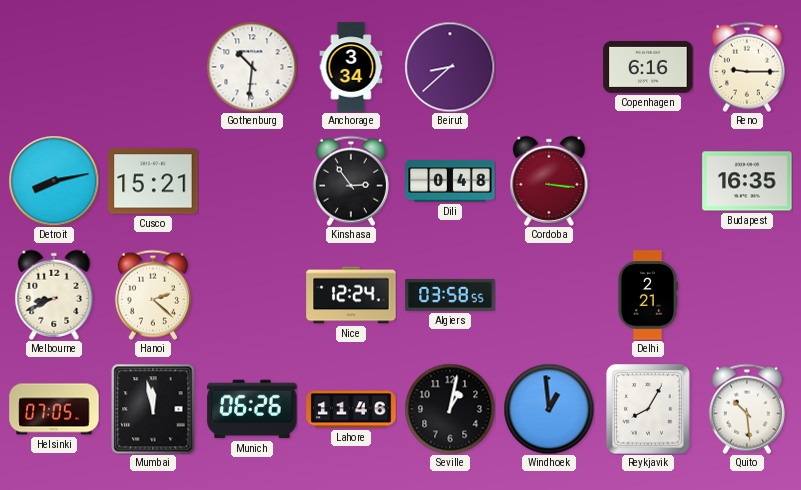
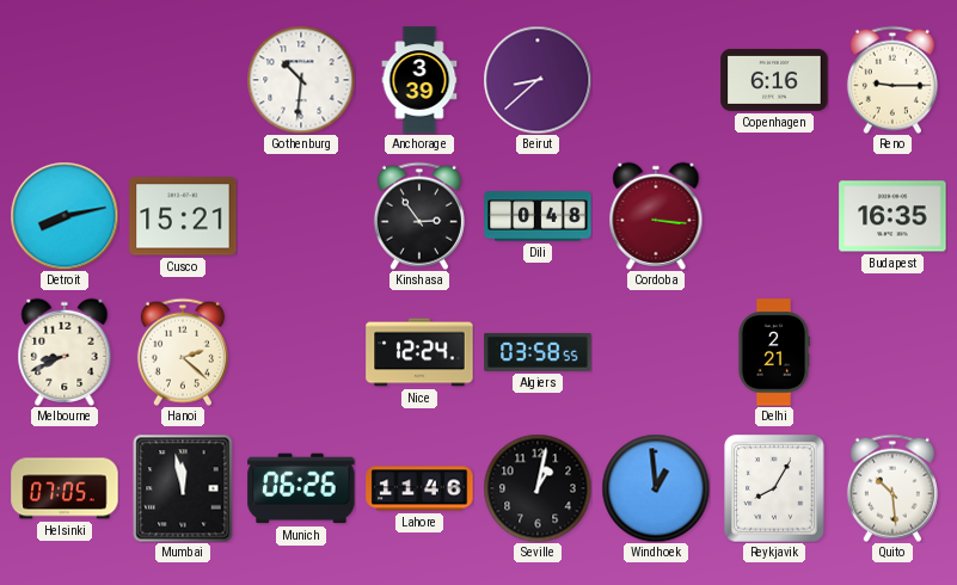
Anchorage: 3:34 -> 3:39 (419, 80)
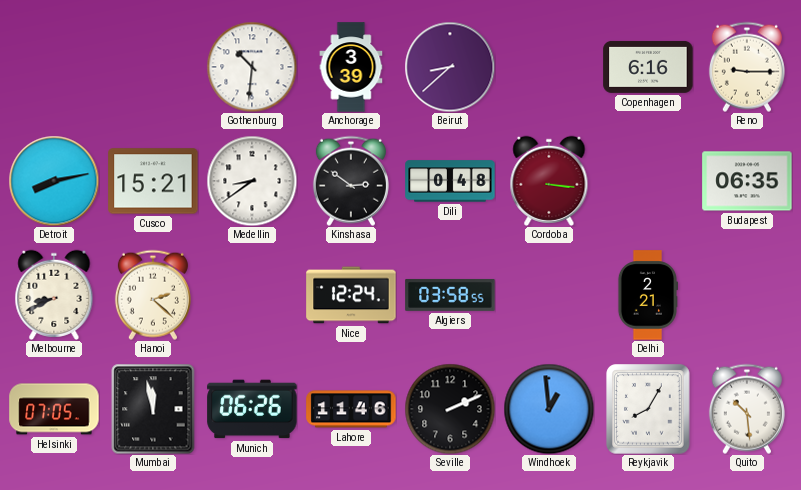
Medellin: none -> 8:39 (252, 181)
Kinshasa: 2:54 -> 2:51 (351, 181)
Budapest: 16:35 -> 06:35 (747, 181)
Seville: 1:02 -> 2:11 (450, 409)
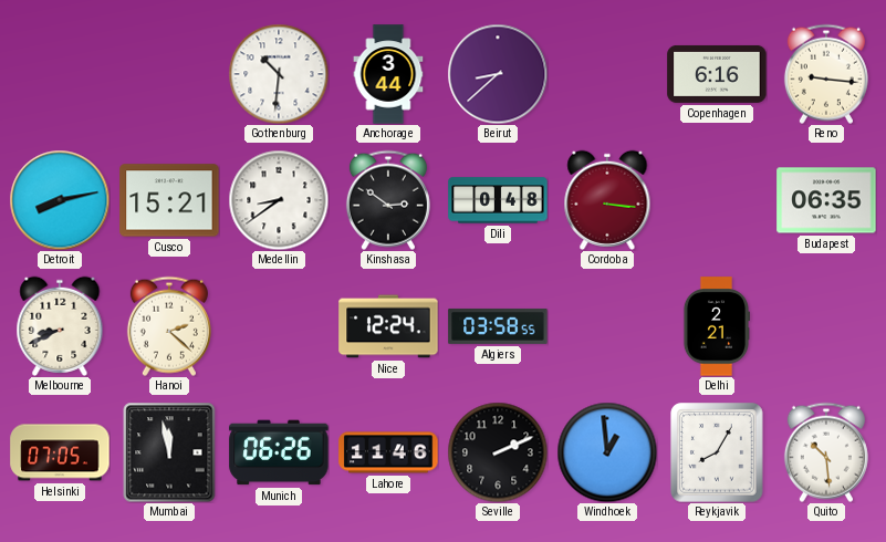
Anchorage: 3:39 -> 3:44 (388, 74)
Reno: 9:15 -> 9:16 (826, 74)
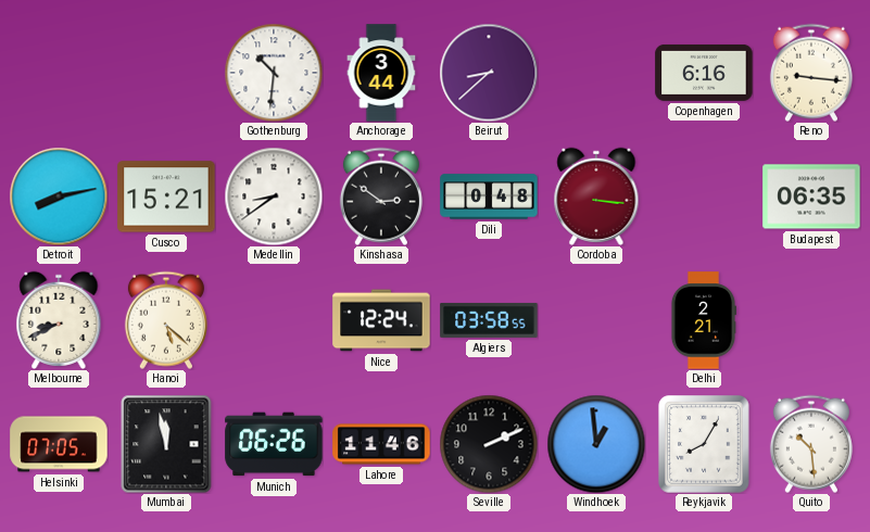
Hanoi: 2:22 -> 5:22 (166, 320)
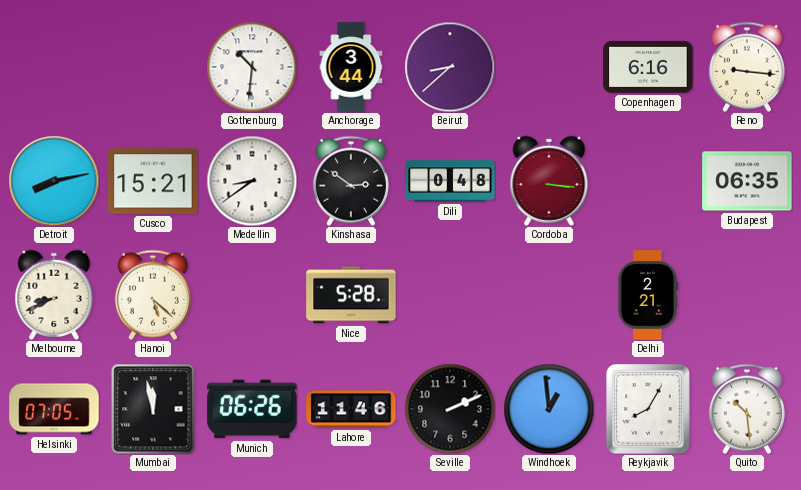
Nice: 12:24 -> 5:28 (351, 295)
Algiers: 03:58 -> none (489, 320)
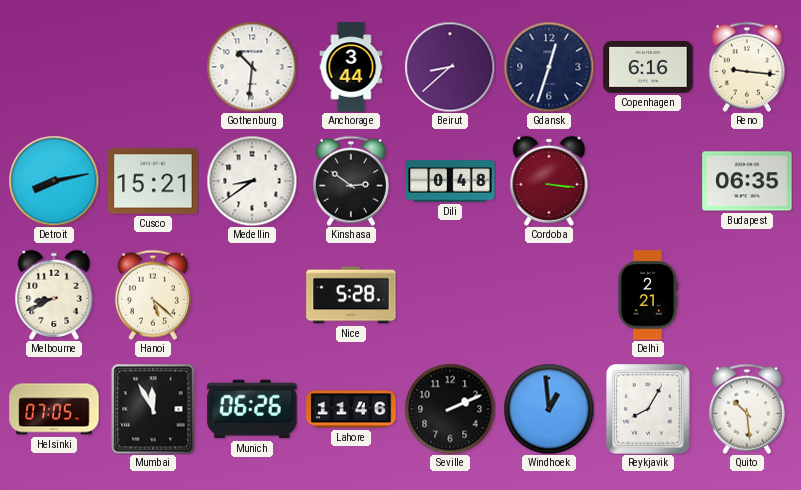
Gdansk: none -> 12:33 (549, 67)
Mumbai: 11:58 -> 11:55 (153, 409)
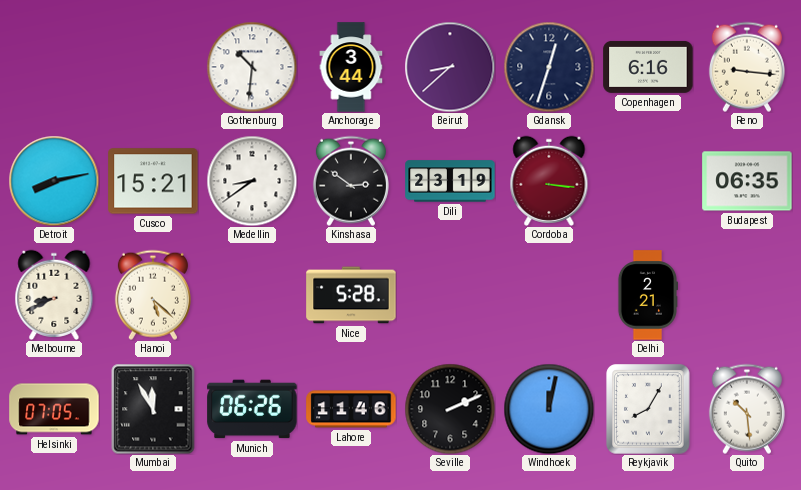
Dili: 0:48 -> 23:19 (450, 181)
Windhoek: 12:59 -> 12:02 (549, 409)
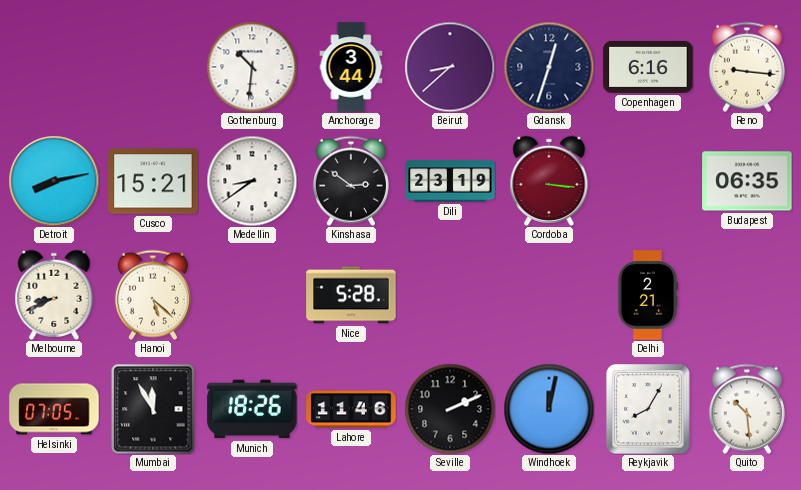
Munich: 06:26 -> 18:26 (252, 409)
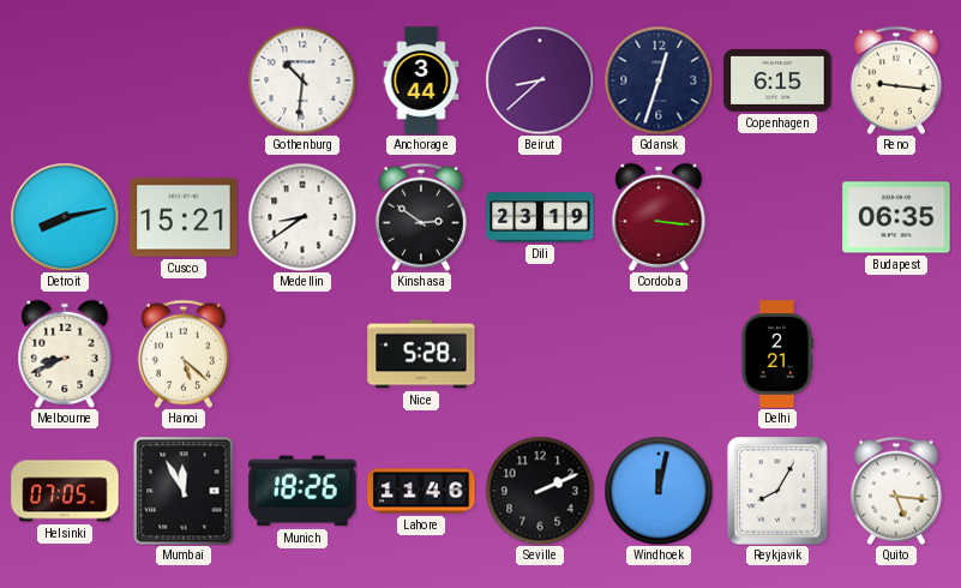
Copenhagen: 6:16 -> 6:15 (777, 80)
Quito: 10:29 -> 5:16 (896, 491)
